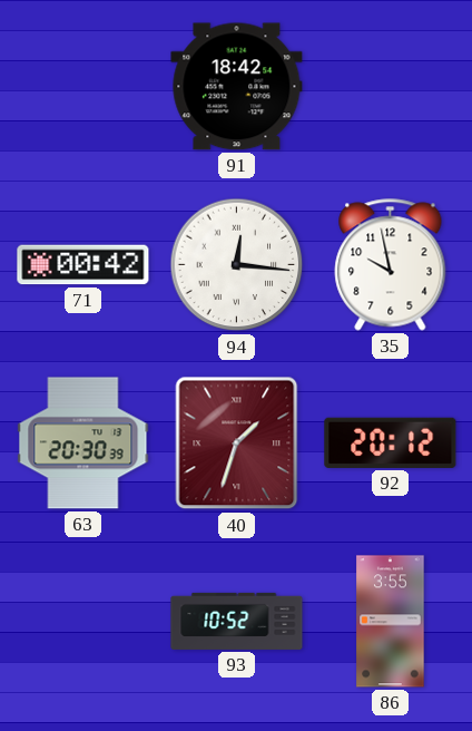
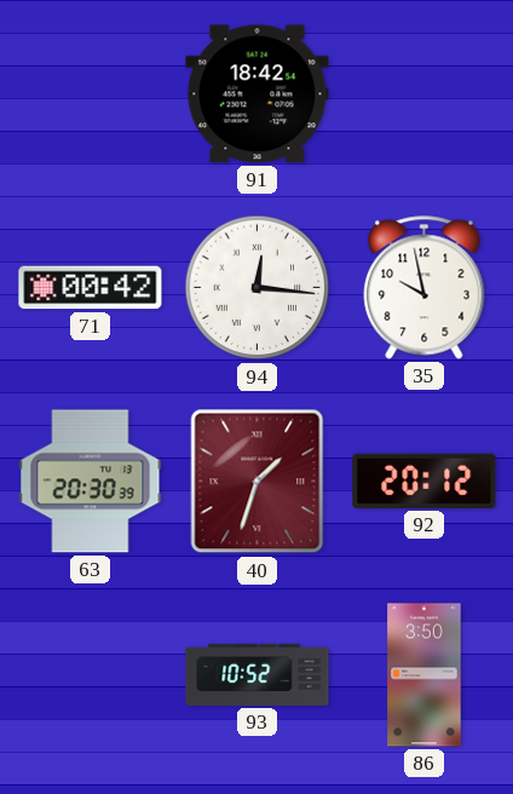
86: 3:55 -> 3:50 (425, 675)
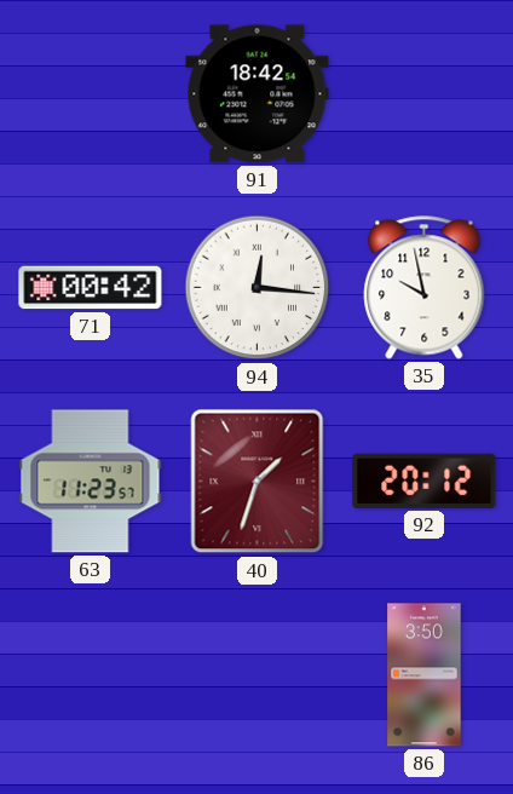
63: 20:30 -> 11:23 (91, 482)
93: 10:52 -> none (258, 674)
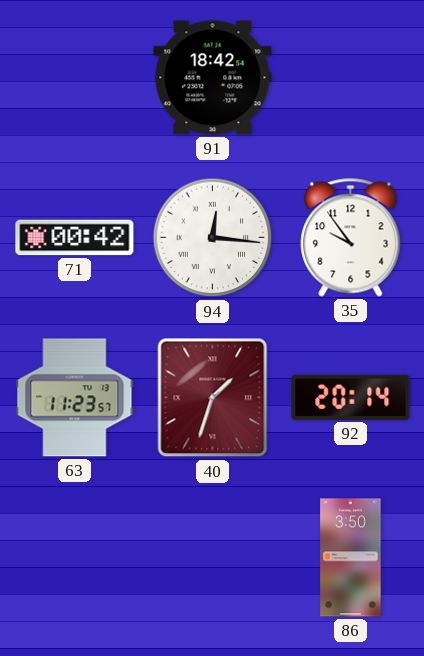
35: 9:58 -> 9:54 (351, 238)
92: 20:12 -> 20:14 (351, 397)
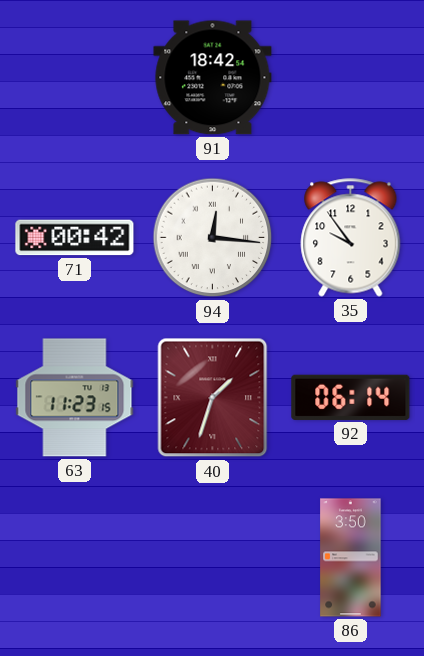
63: 11:23:57 -> 11:23:15 (75, 398)
92: 20:14 -> 06:14 (351, 397)
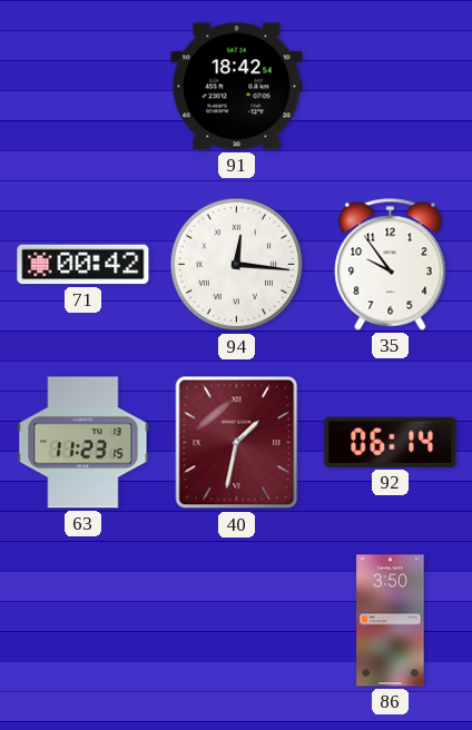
40: 1:33 -> 1:32 (237, 443)
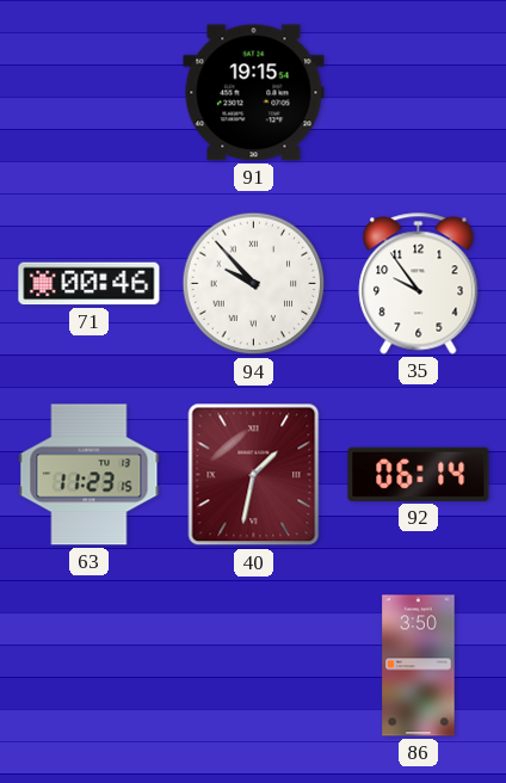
91: 18:42 -> 19:15 (254, 93)
71: 00:42 -> 00:46 (90, 284)
94: 12:16 -> 9:53 (254, 284)
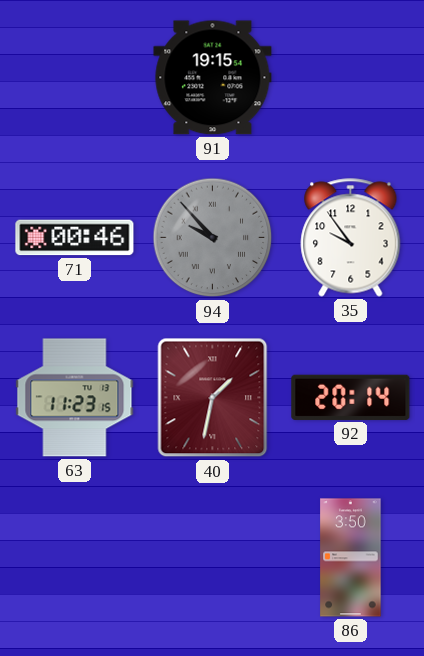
94 dial: white -> grey (213, 238)
92: 06:14 -> 20:14 (351, 397)
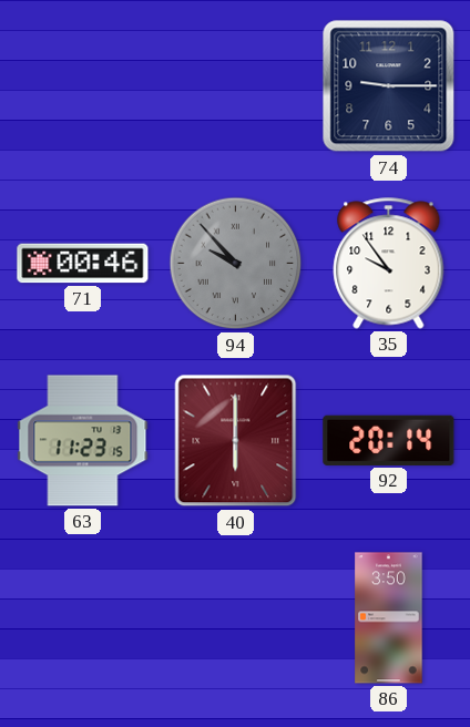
91: 19:15 -> none (213, 78)
74: none -> 9:15 (389, 86)
40: 1:32 -> 6:00 (236, 441)
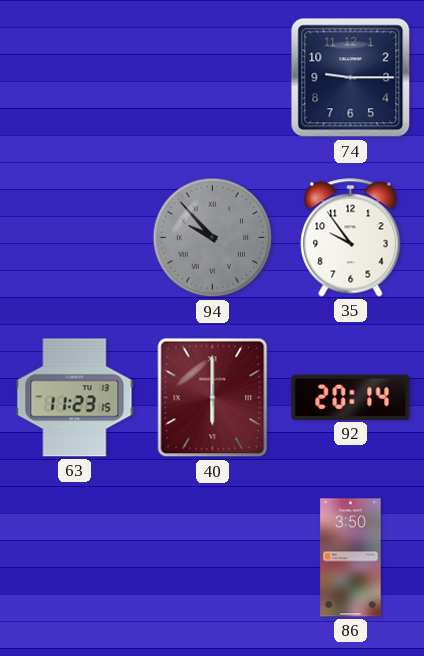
71: 00:46 -> none (83, 264)
